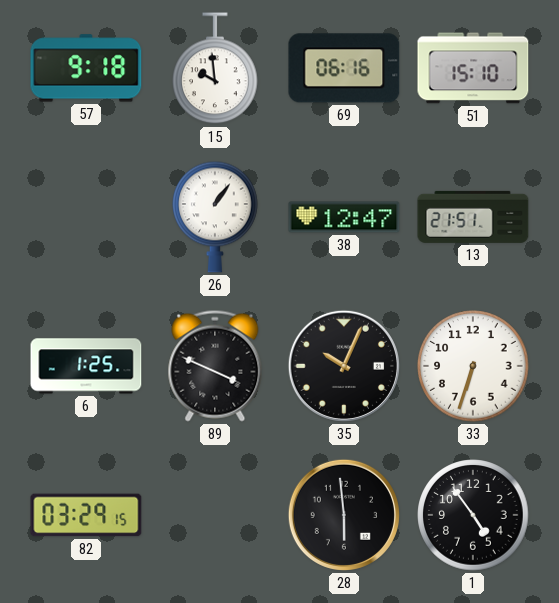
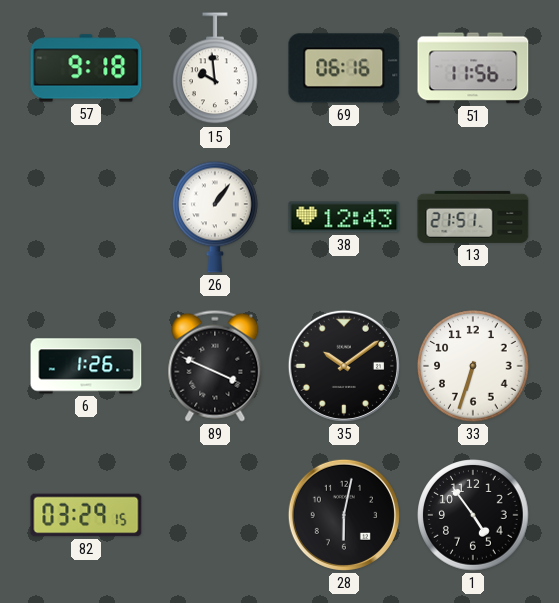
51: 15:10 -> 11:56 (473, 68)
38: 12:47 -> 12:43 (344, 217)
6: 1:25 -> 1:26 (86, 366)
35: 10:04 -> 10:09 (344, 366)
28: 5:59 -> 6:02 (344, 515)
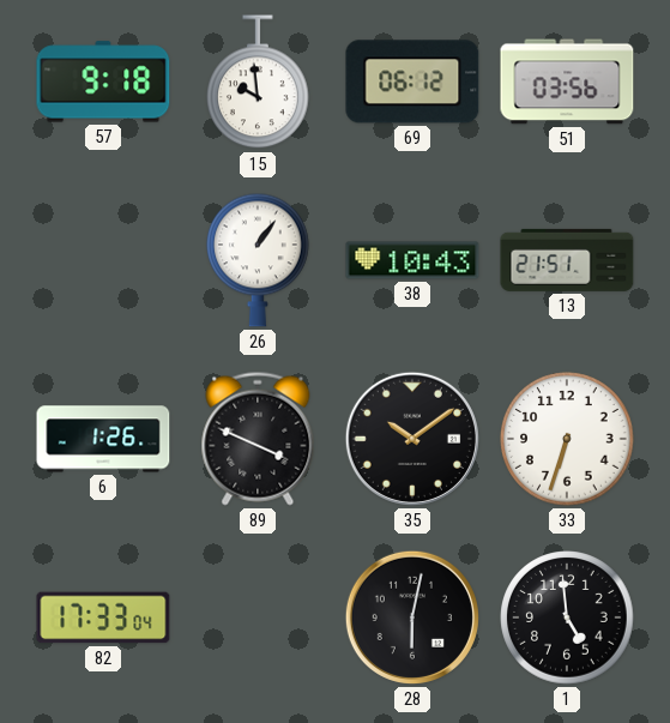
69: 06:16 -> 06:12 (412, 82)
51: 11:56 -> 03:56 (567, 82)
38: 12:43 -> 10:43 (412, 260)
82: 03:29 -> 17:33 (103, 617)
1: 4:54 -> 4:59 (567, 617)
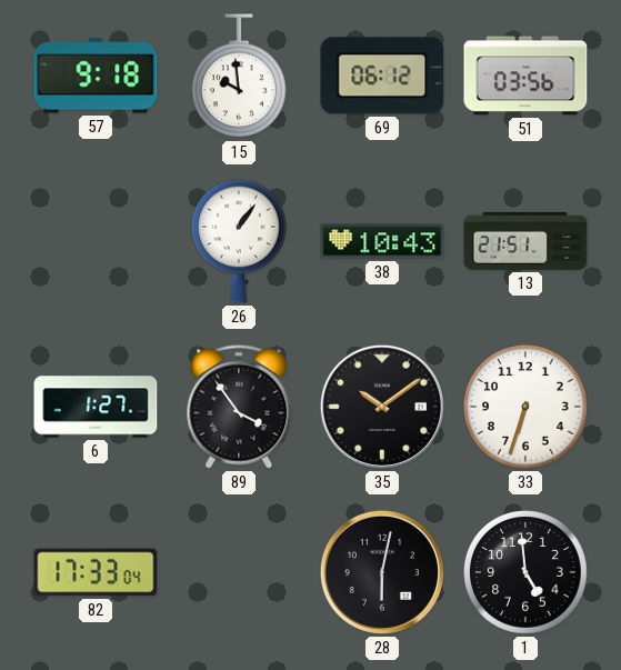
6: 1:26 -> 1:27 (96, 407)
89: 3:49 -> 3:54 (239, 407)
